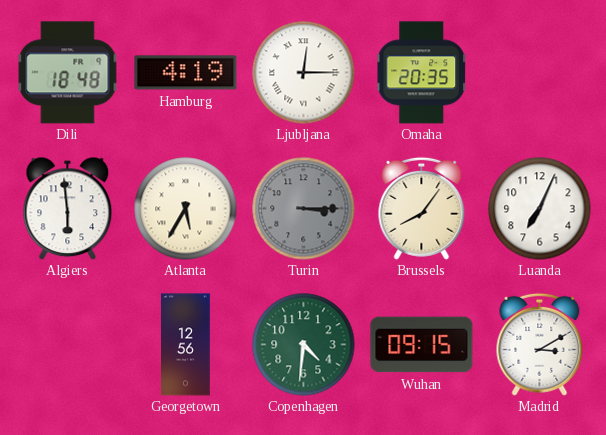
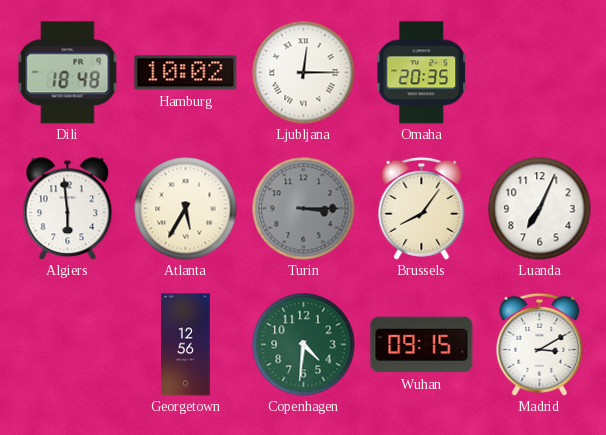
Hamburg: 4:19 -> 10:02 (186, 73)
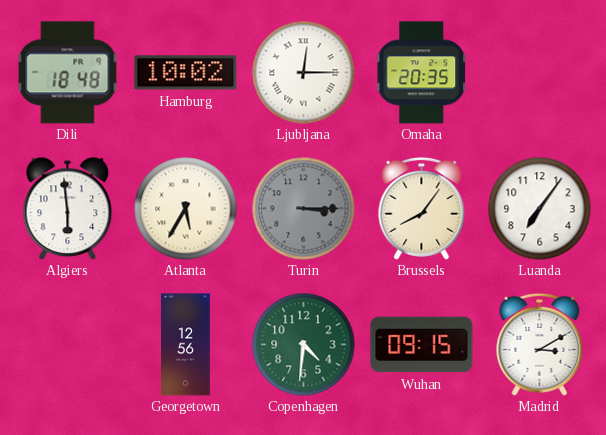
Luanda: 7:04 -> 7:06 (540, 209)
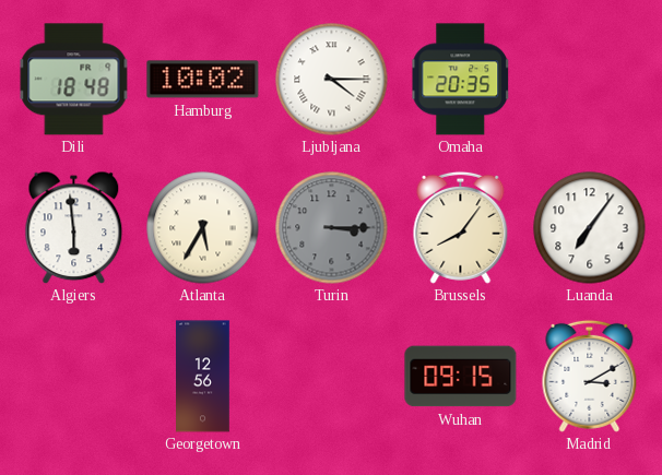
Ljubljana: 12:15 -> 4:15 (332, 80)
Copenhagen: 4:31 -> none (304, 345)
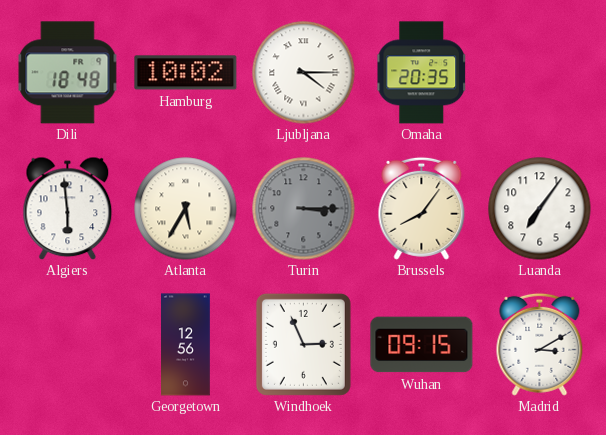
Windhoek: none -> 2:56 (303, 344)
